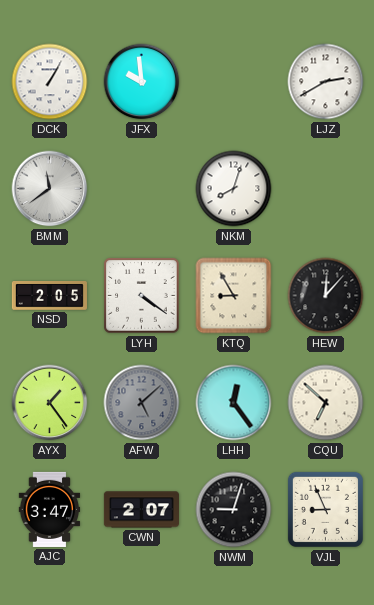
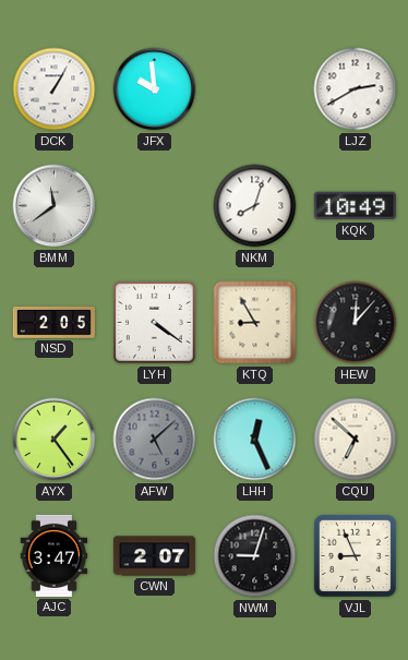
KQK: none -> 10:49 (355, 206)
LHH: 12:24 -> 12:26 (255, 440)
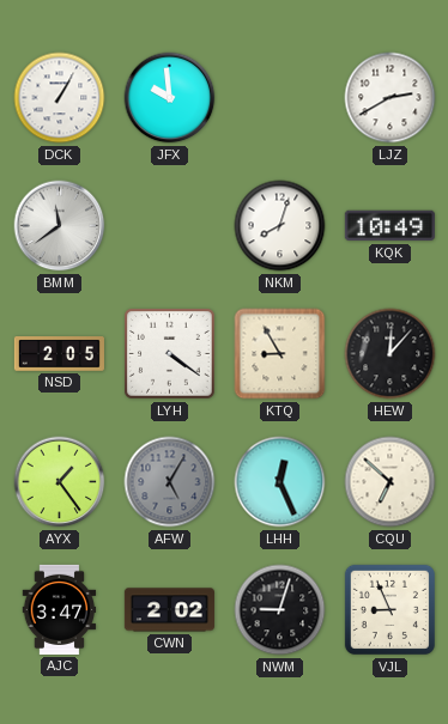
AFW: 5:08 -> 5:05 (170, 482)
CWN: 2:07 -> 2:02 (169, 610)
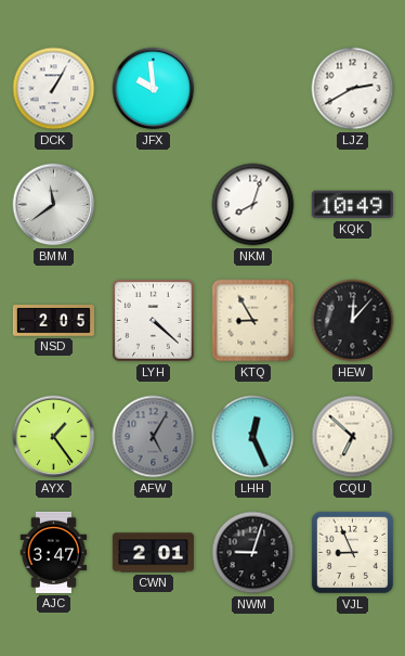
LYH: 4:21 -> 4:22 (154, 321)
CWN: 2:02 -> 2:01 (153, 553)
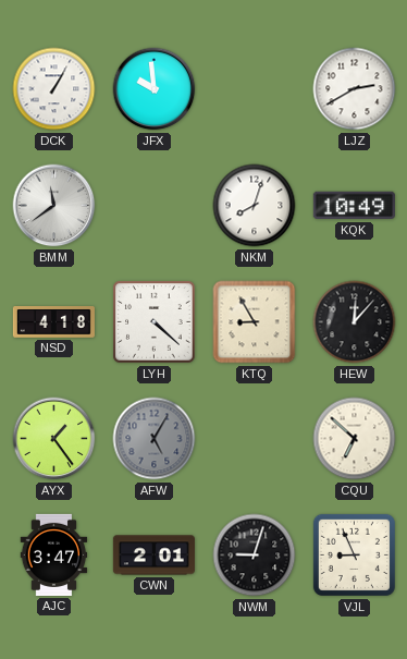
NSD: 2:05 -> 4:18 (53, 322)
LHH: 12:26 -> none (253, 437)
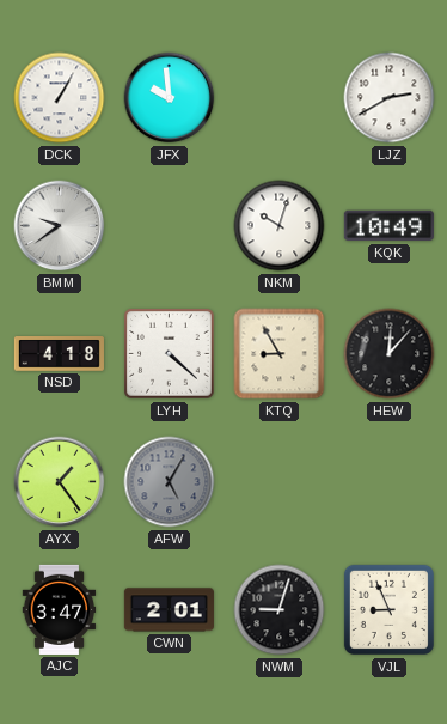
BMM: 11:39 -> 9:39 (60, 226)
NKM: 8:03 -> 10:03 (280, 226)
CQU: 6:52 -> none (355, 439)
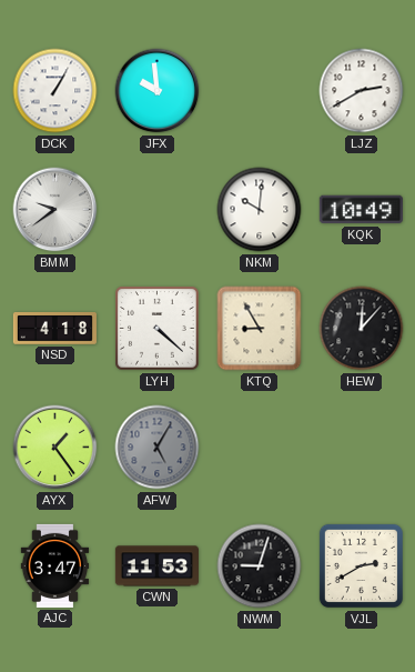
NKM: 10:03 -> 10:01 (260, 210)
CWN: 2:01 -> 11:53 (156, 566)
VJL: 8:56 -> 2:40 (361, 565)
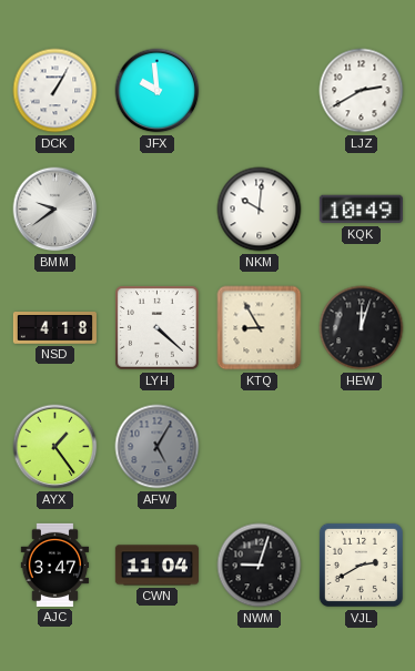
HEW: 12:07 -> 12:03 (362, 328)
CWN: 11:53 -> 11:04 (156, 566)
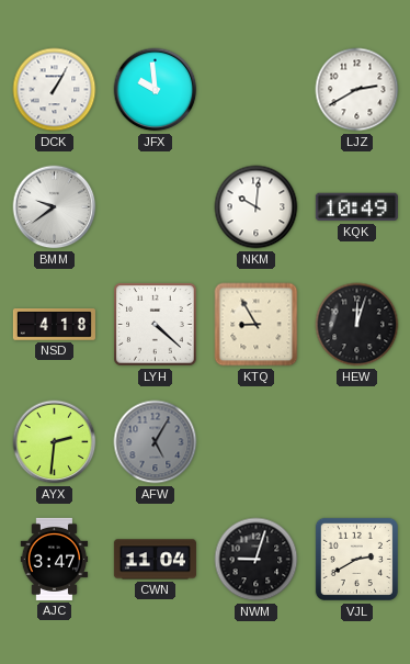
AYX: 1:24 -> 2:31 (55, 442)
